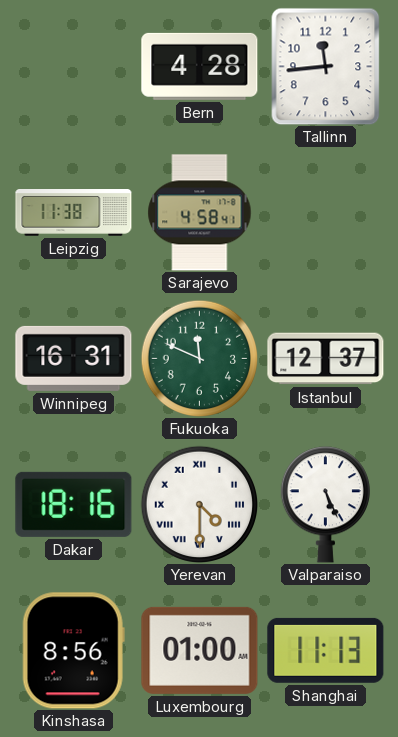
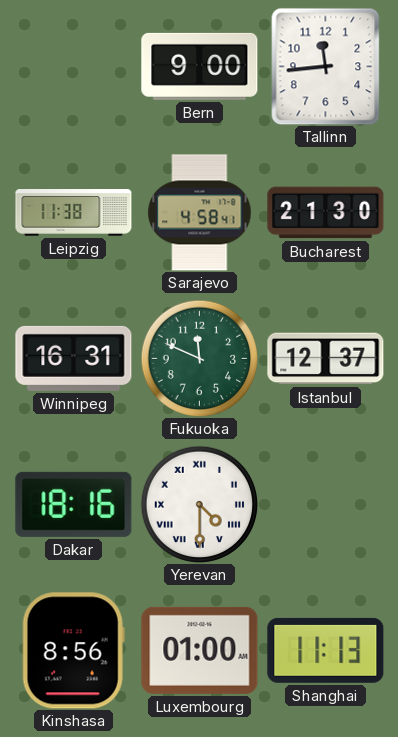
Bern: 4:28 -> 9:00 (200, 66)
Bucharest: none -> 21:30 (326, 213)
Valparaiso: 5:26 -> none (325, 505)
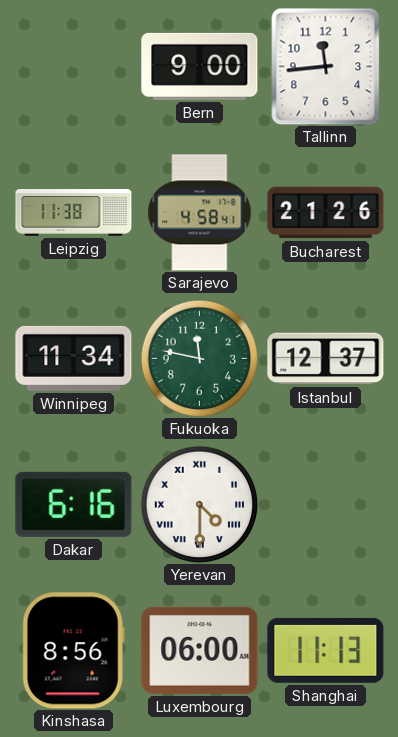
Bucharest: 21:30 -> 21:26 (326, 213)
Winnipeg: 16:31 -> 11:34 (74, 358)
Fukuoka: 11:49 -> 11:47 (199, 358)
Dakar: 18:16 -> 6:16 (74, 504)
Luxembourg: 01:00 -> 06:00 (200, 650)
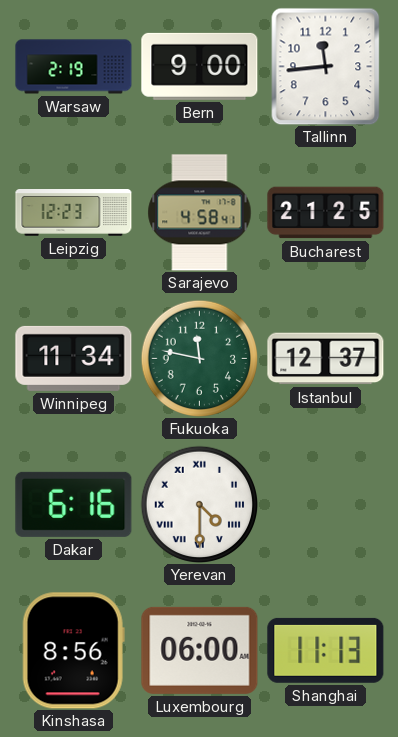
Warsaw: none -> 2:19 (74, 67)
Leipzig: 11:38 -> 12:23 (74, 213)
Bucharest: 21:26 -> 21:25 (326, 213)
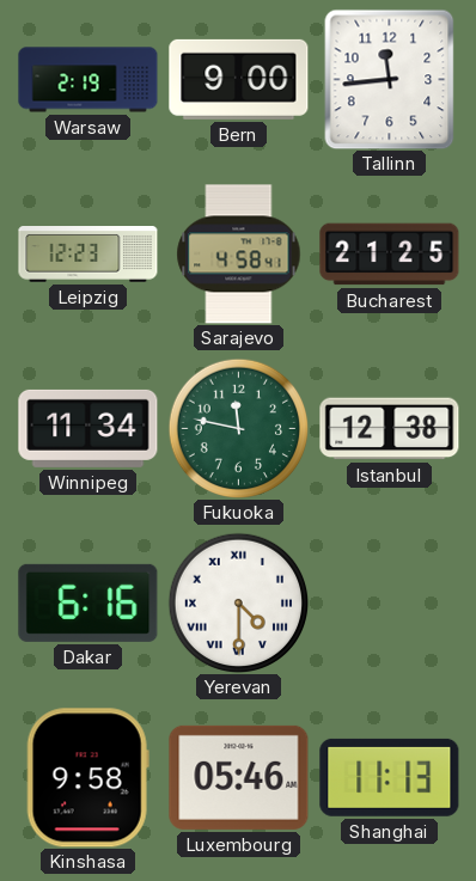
Istanbul: 12:37 -> 12:38 (390, 429)
Kinshasa: 8:56 -> 9:58 (87, 778)
Luxembourg: 06:00 -> 05:46 (239, 777)
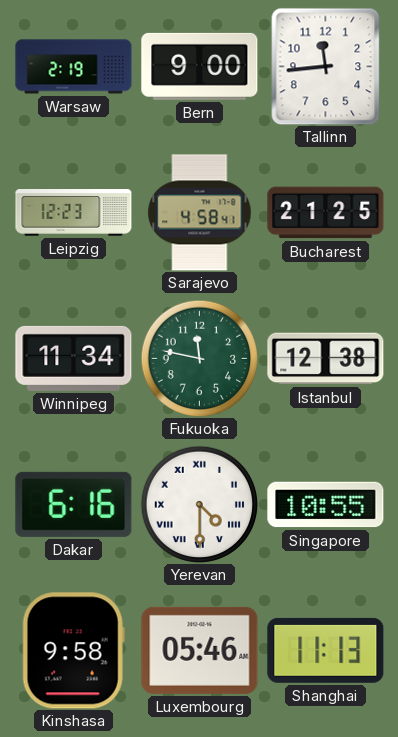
Singapore: none -> 10:55 (326, 505)
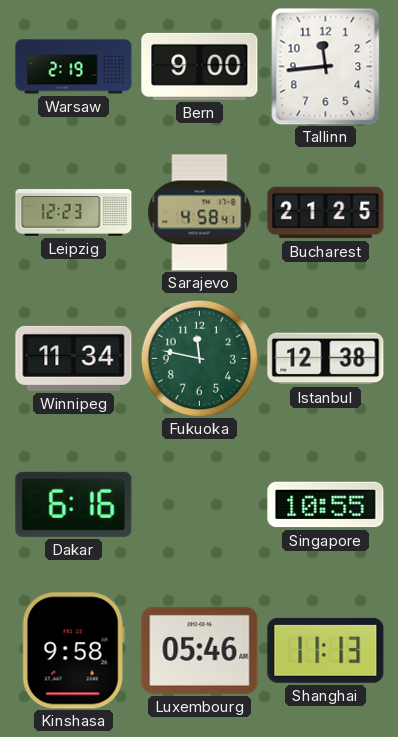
Yerevan: 4:30 -> none (199, 504)
